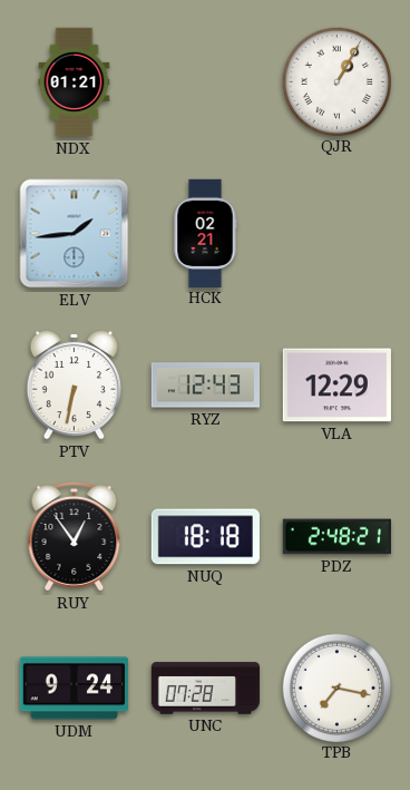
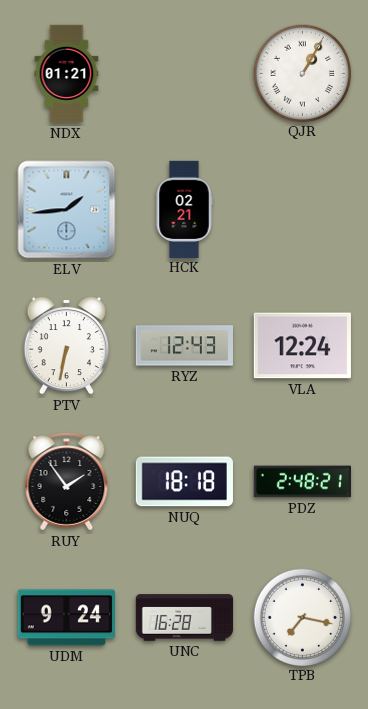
VLA: 12:29 -> 12:24 (302, 346)
RUY: 12:54 -> 1:54 (67, 482)
UNC: 07:28 -> 16:28 (185, 618)
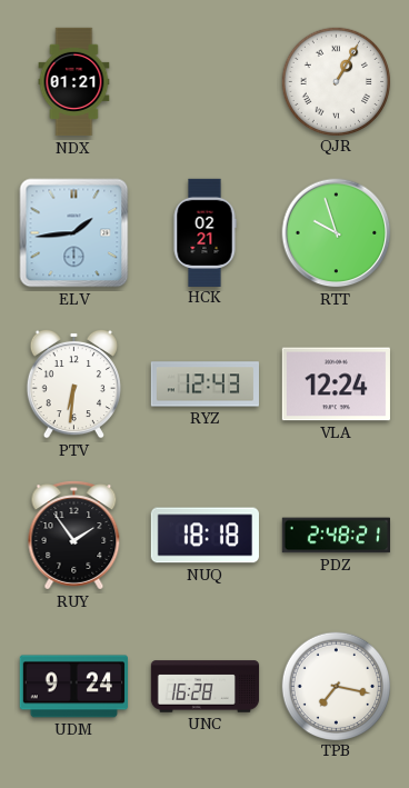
RTT: none -> 9:57 (337, 233)
PTV: 6:32 -> 6:31 (73, 383)
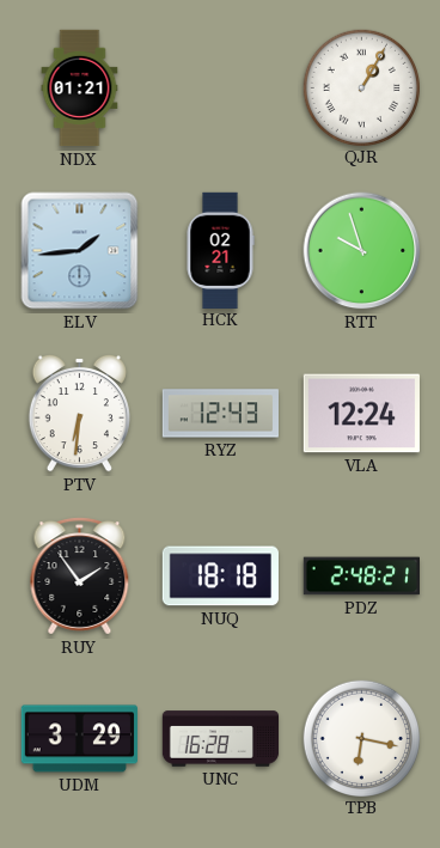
UDM: 9:24 -> 3:29 (79, 739)
TPB: 7:17 -> 6:17 (361, 738)
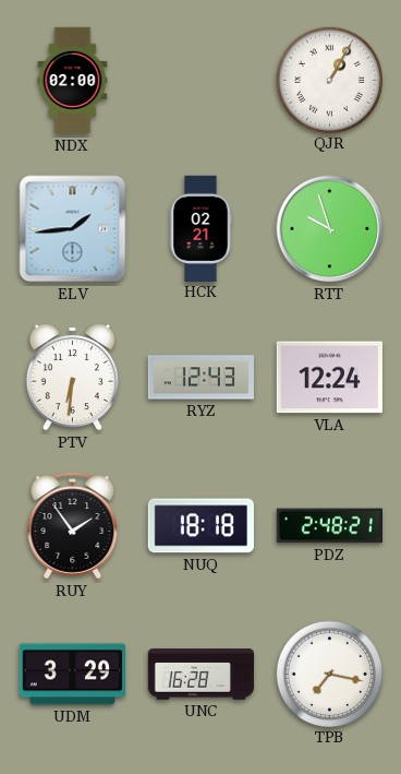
NDX: 01:21 -> 02:00 (73, 81)
TPB: 6:17 -> 7:17 (329, 674)
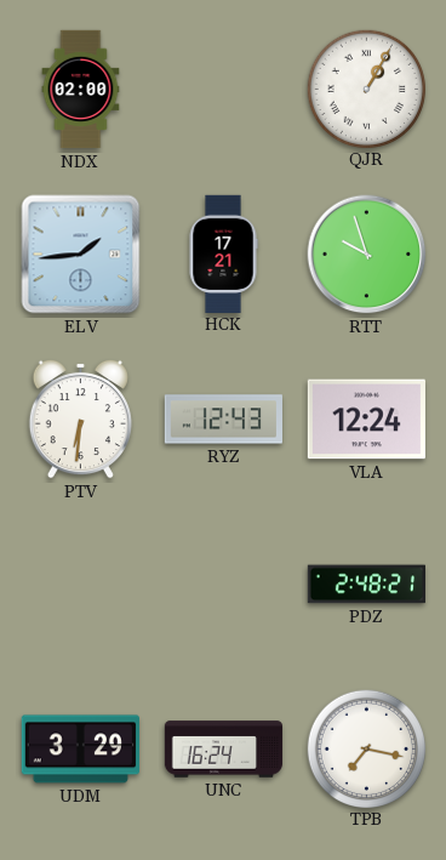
HCK: 02:21 -> 17:21 (223, 254)
RUY: 1:54 -> none (73, 526)
NUQ: 18:18 -> none (200, 526)
UNC: 16:28 -> 16:24 (224, 750)
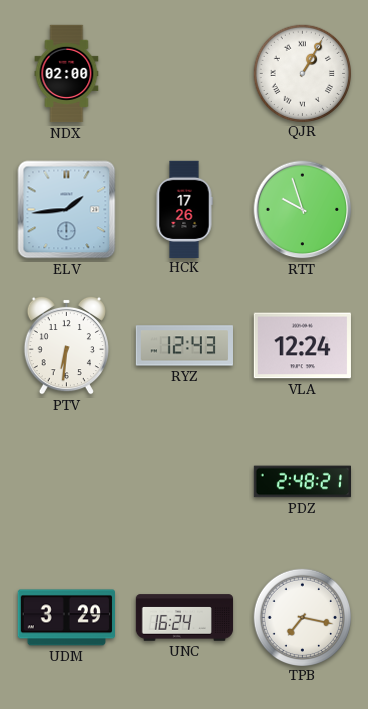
HCK: 17:21 -> 17:26 (184, 209)
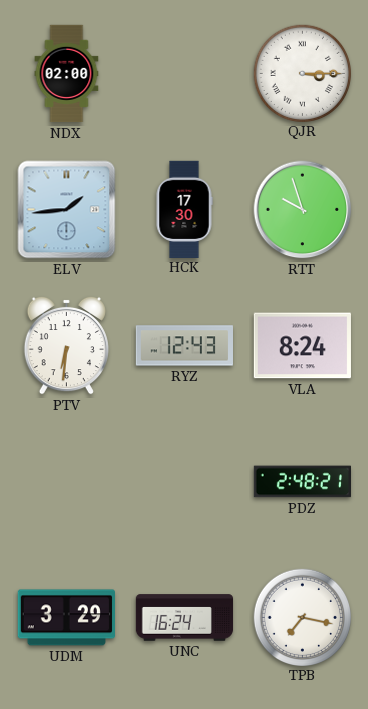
QJR: 1:05 -> 3:15 (302, 73)
HCK: 17:26 -> 17:30 (184, 209)
VLA: 12:24 -> 8:24 (302, 346)
